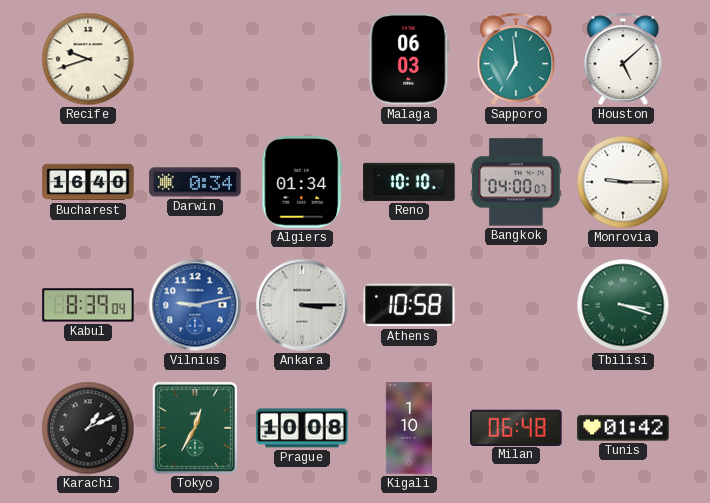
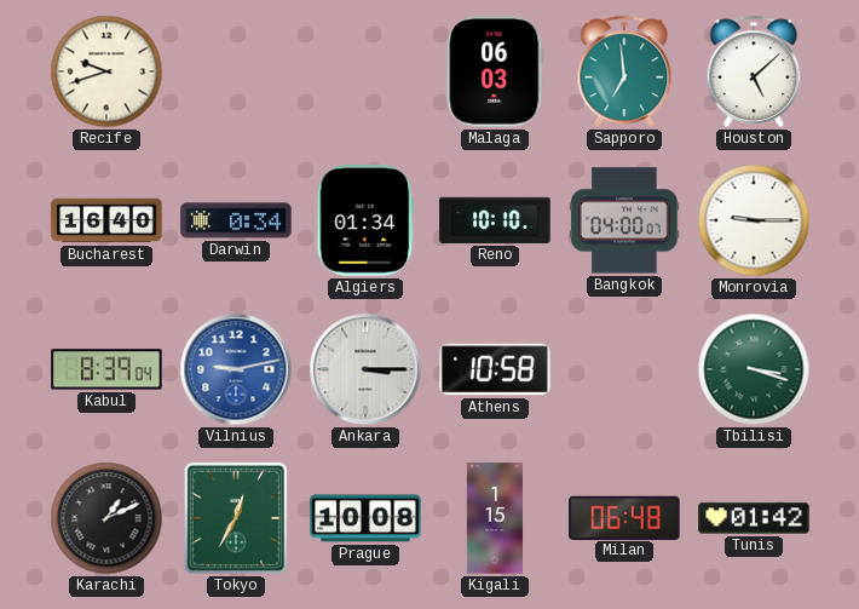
Kigali: 1:10 -> 1:15 (495, 518)
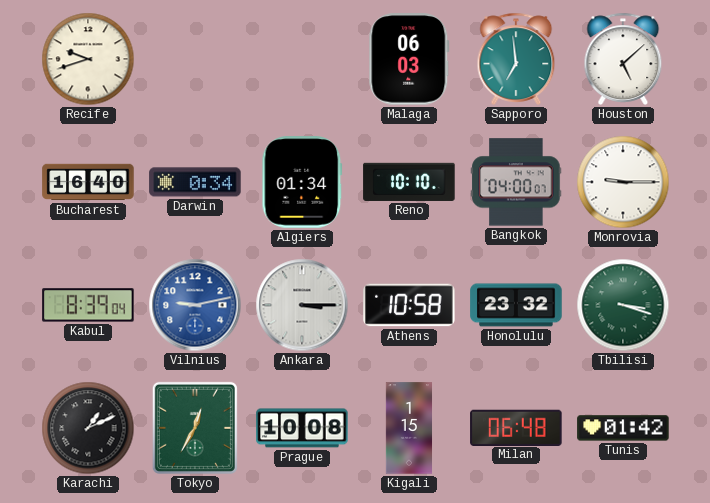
Honolulu: none -> 23:32 (516, 305)
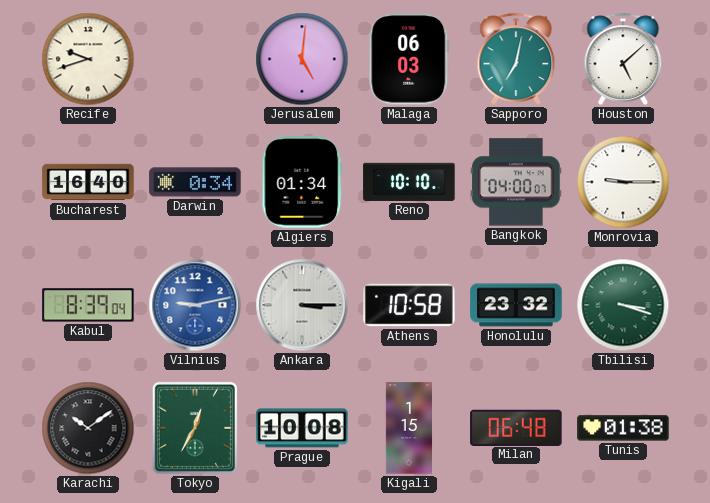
Jerusalem: none -> 5:01 (302, 59)
Sapporo: 6:59 -> 7:02 (516, 59)
Karachi: 1:11 -> 10:09 (88, 428)
Tunis: 01:42 -> 01:38 (623, 428)
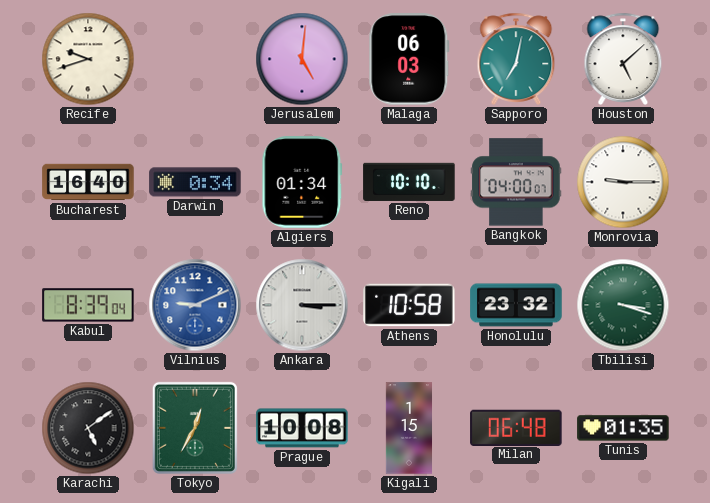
Vilnius: 9:13 -> 9:11 (195, 305)
Karachi: 10:09 -> 5:09 (88, 428)
Tunis: 01:38 -> 01:35 (623, 428)
